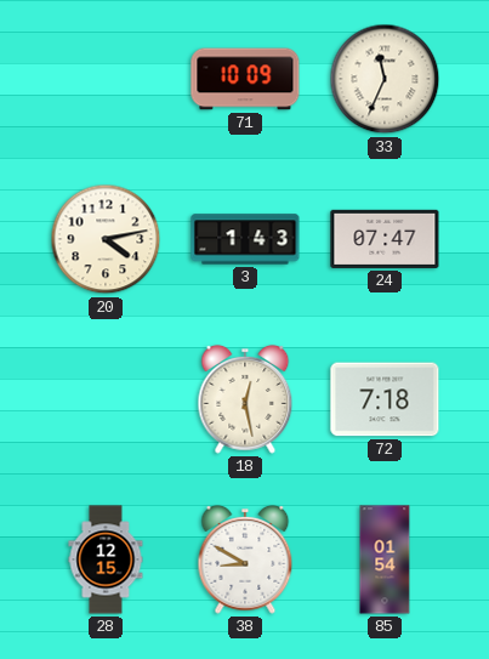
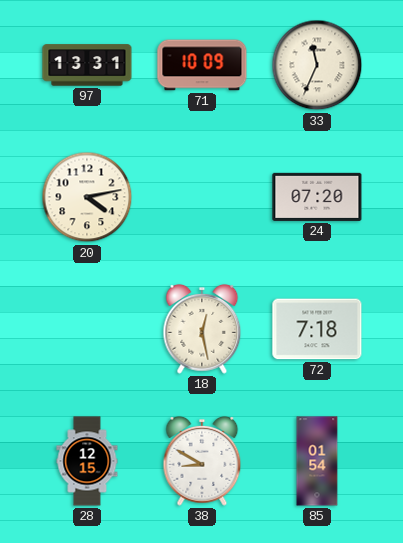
97: none -> 13:31 (87, 65)
3: 1:43 -> none (245, 239)
24: 07:47 -> 07:20 (317, 197)
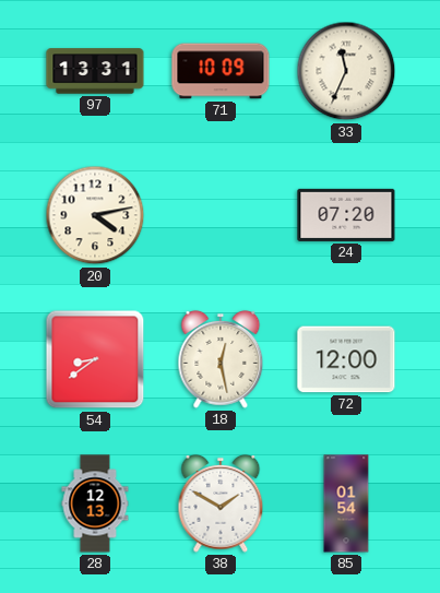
54: none -> 8:39 (95, 359)
72: 7:18 -> 12:00 (346, 359)
28: 12:15 -> 12:13 (95, 503)
38: 8:50 -> 1:50 (221, 503)
